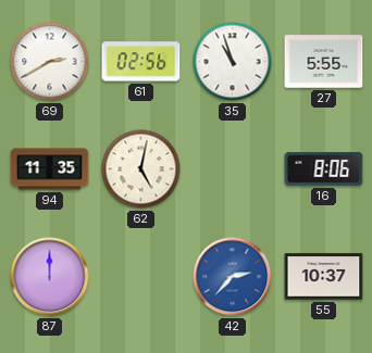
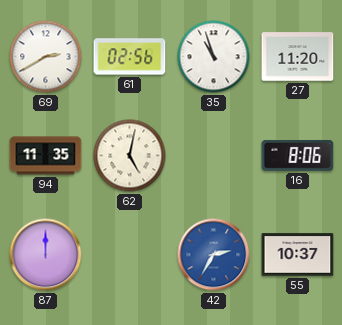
27: 5:55 -> 11:20 (298, 57)
42: 2:37 -> 2:35 (214, 255)
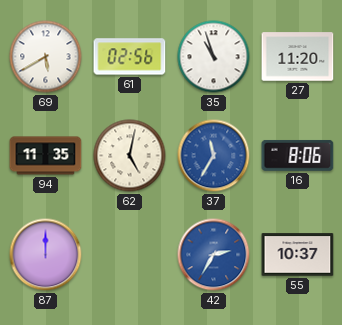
69: 2:40 -> 5:40 (46, 57)
37: none -> 11:35 (214, 156)
